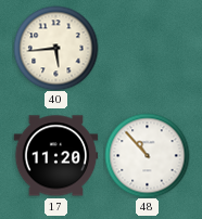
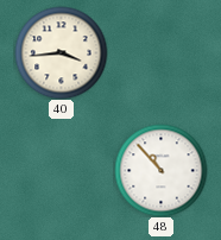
40: 5:44 -> 3:44 (61, 52)
17: 11:20 -> none (55, 156)
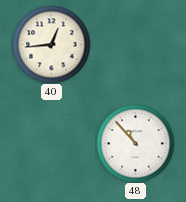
40: 3:44 -> 12:44 (51, 44)
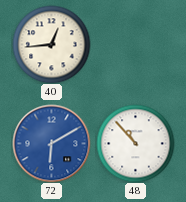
72: none -> 6:10 (51, 143)
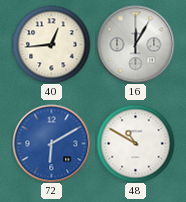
16: none -> 12:05 (135, 44)
48: 10:53 -> 10:50 (135, 143)
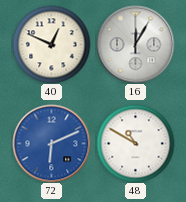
40: 12:44 -> 12:49 (51, 44)
72: 6:10 -> 6:11 (51, 143)
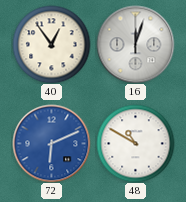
40: 12:49 -> 12:54 (51, 44)
16: 12:05 -> 12:03 (135, 44)
